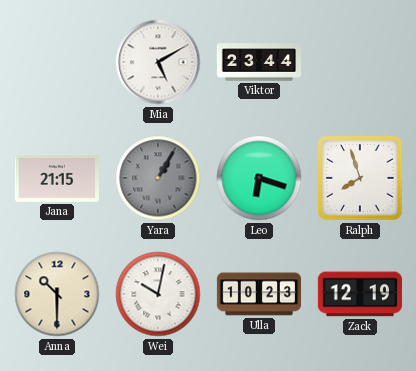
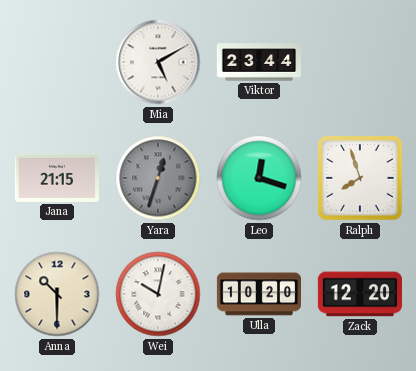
Yara: 1:05 -> 12:33 (158, 178)
Leo: 6:18 -> 12:18 (259, 178)
Ulla: 10:23 -> 10:20 (258, 294)
Zack: 12:19 -> 12:20 (359, 294)
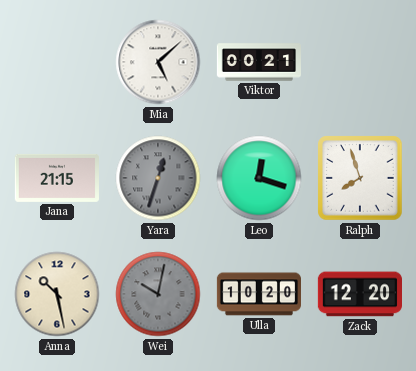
Mia: 5:10 -> 5:08 (158, 62)
Viktor: 23:44 -> 00:21 (258, 62)
Anna: 10:30 -> 10:28 (57, 294)
Wei dial: white -> grey (158, 294)
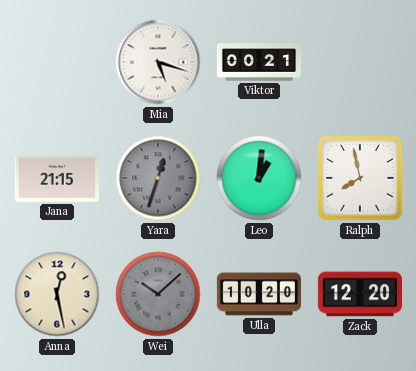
Mia: 5:08 -> 5:18 (158, 62)
Leo: 12:18 -> 1:01 (259, 178)
Ralph: 7:57 -> 7:58 (360, 178)
Anna: 10:28 -> 12:28 (57, 294)
Wei: 10:02 -> 10:08 (158, 294)
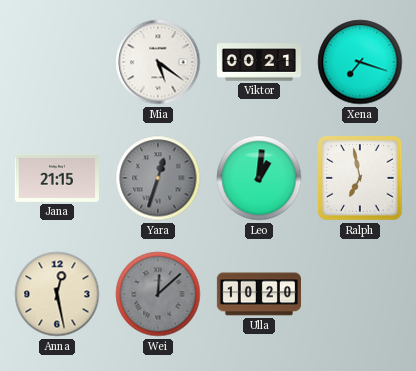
Mia: 5:18 -> 5:21 (158, 62)
Xena: none -> 7:18 (360, 62)
Ralph: 7:58 -> 6:58 (360, 178)
Wei: 10:08 -> 12:08 (158, 294)
Zack: 12:20 -> none (359, 294)
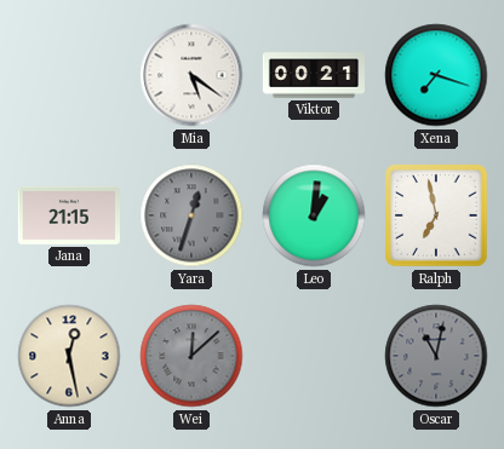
Ulla: 10:20 -> none (258, 294)
Oscar: none -> 11:02 (436, 356)
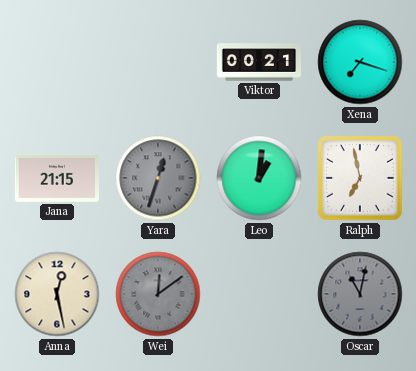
Mia: 5:21 -> none (191, 75)
Wei: 12:08 -> 12:09 (158, 294)
